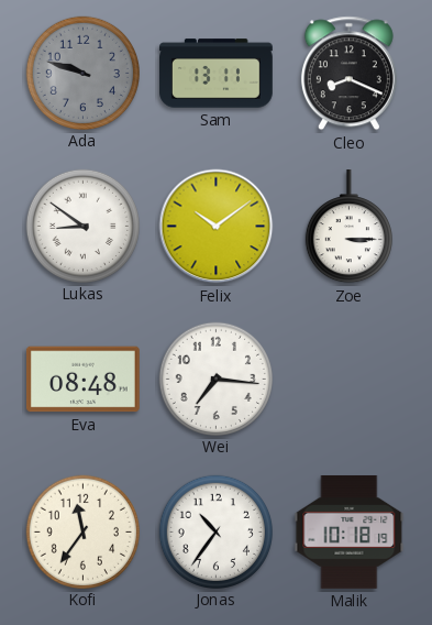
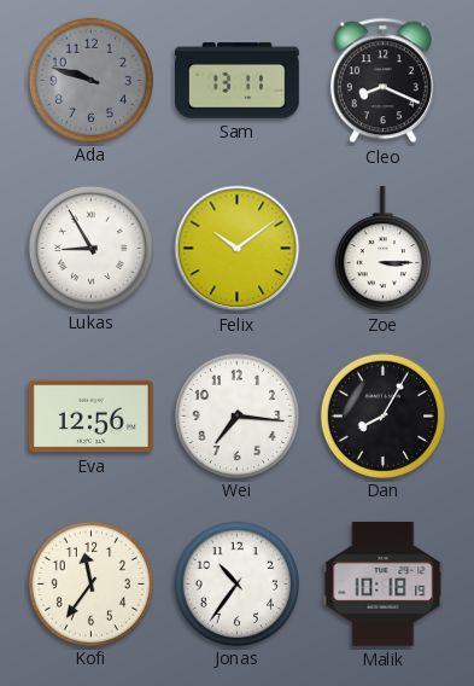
Lukas: 8:51 -> 8:55 (90, 248)
Eva: 08:48 -> 12:56 (92, 417)
Dan: none -> 8:05 (382, 415)
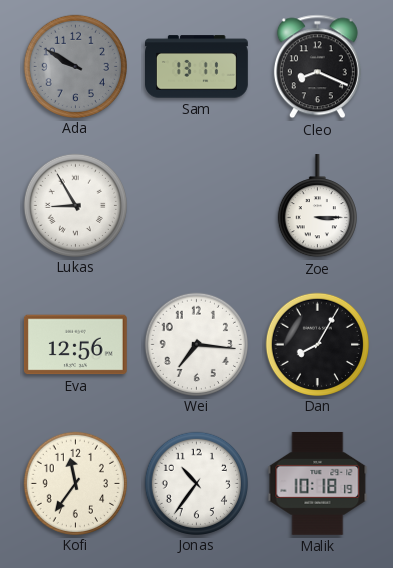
Ada: 9:48 -> 9:50 (75, 66)
Felix: 10:09 -> none (238, 249)
